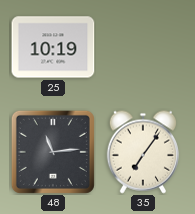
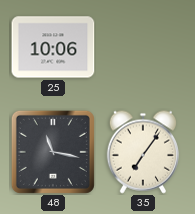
25: 10:19 -> 10:06 (53, 47)
48: 11:14 -> 11:17 (53, 152)
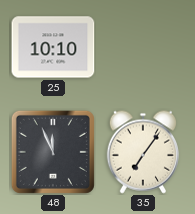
25: 10:06 -> 10:10 (53, 47)
48: 11:17 -> 11:56 (53, 152)
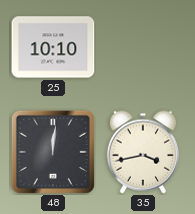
48: 11:56 -> 12:01 (53, 152)
35: 7:06 -> 3:43 (142, 152)
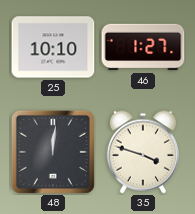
46: none -> 1:27 (143, 47)
35: 3:43 -> 3:48 (142, 152)
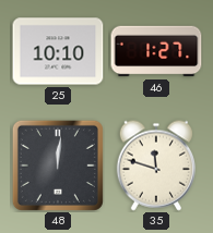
35: 3:48 -> 11:48 (155, 165)
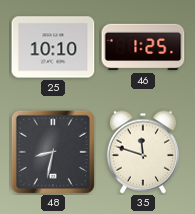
46: 1:27 -> 1:25 (143, 47)
48: 12:01 -> 8:32 (53, 152)
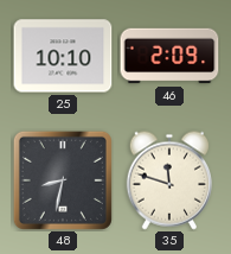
46: 1:25 -> 2:09 (169, 56)
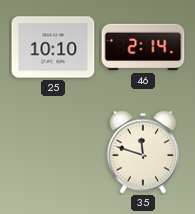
46: 2:09 -> 2:14 (143, 47)
48: 8:32 -> none (63, 180)
